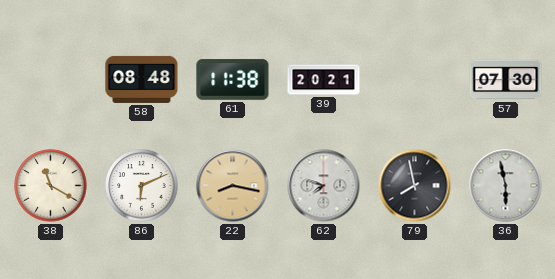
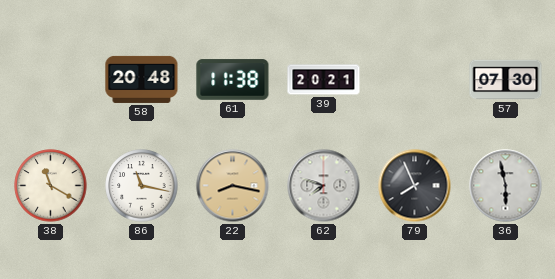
58: 08:48 -> 20:48 (142, 79)
86: 6:11 -> 11:17 (142, 186)
79: 7:58 -> 7:56 (415, 186)
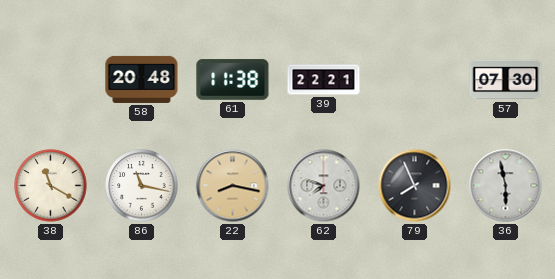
39: 20:21 -> 22:21 (324, 80)
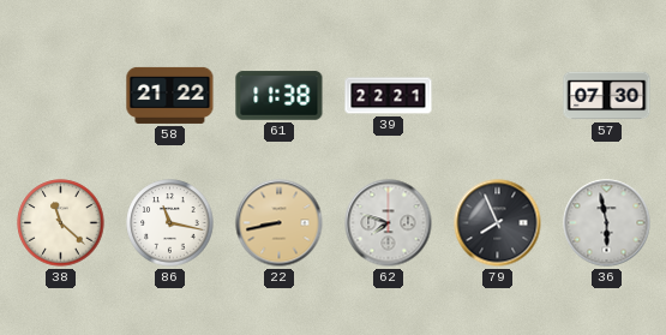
58: 20:48 -> 21:22 (170, 95)
38: 11:20 -> 11:22 (61, 223)
22: 8:17 -> 8:43 (280, 223)
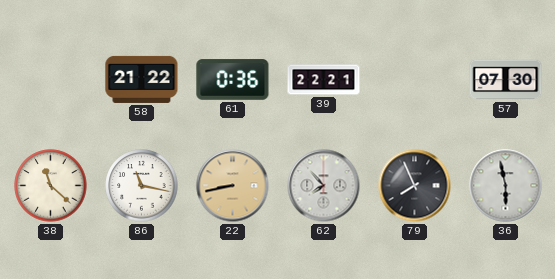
61: 11:38 -> 0:36 (233, 80)
62: 7:48 -> 7:53 (324, 186)
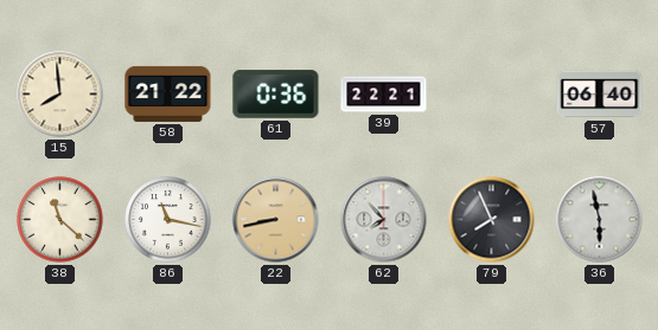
15: none -> 7:59 (60, 95)
57: 07:30 -> 06:40 (600, 95)
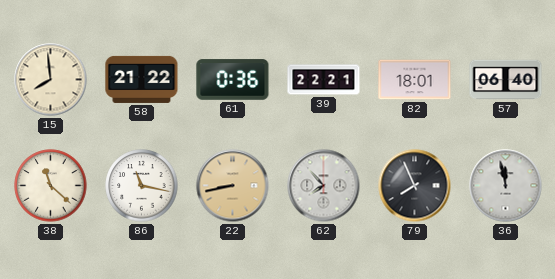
82: none -> 18:01 (415, 80)
36: 5:58 -> 11:58 (506, 186)
